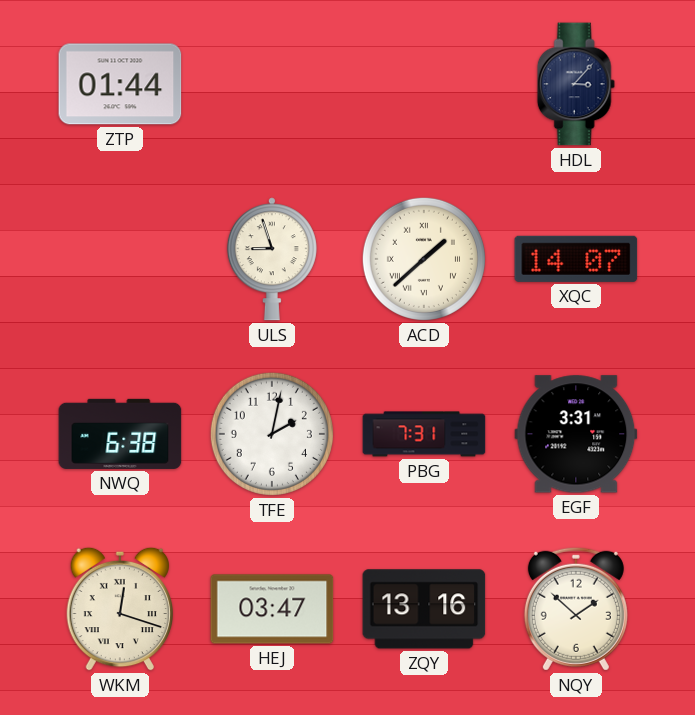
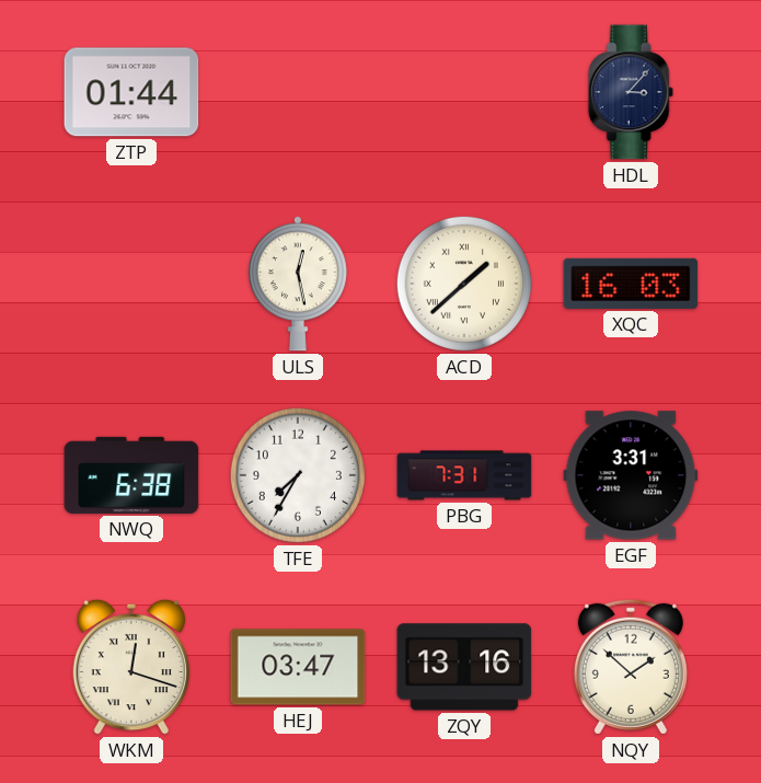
ULS: 8:57 -> 12:28 (298, 284)
XQC: 14:07 -> 16:03 (631, 284)
TFE: 2:02 -> 7:35 (298, 475)
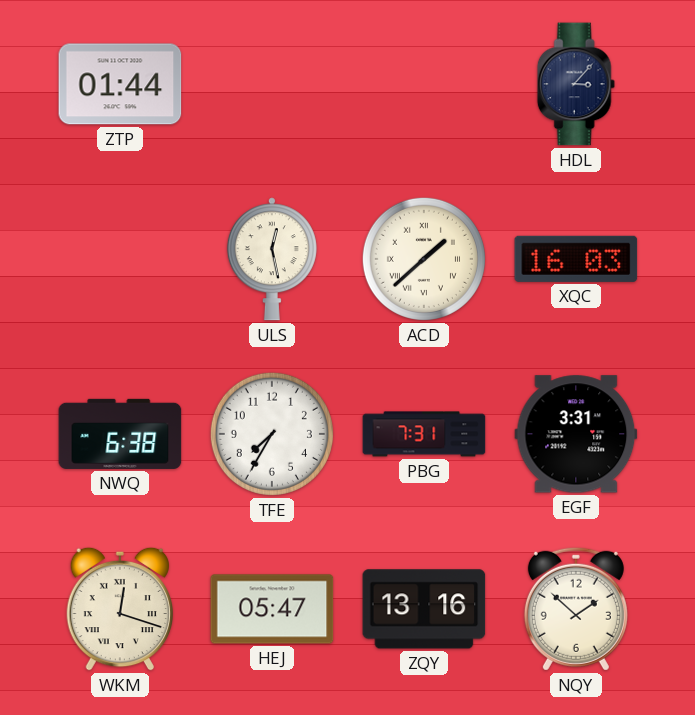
HEJ: 03:47 -> 05:47 (272, 609)
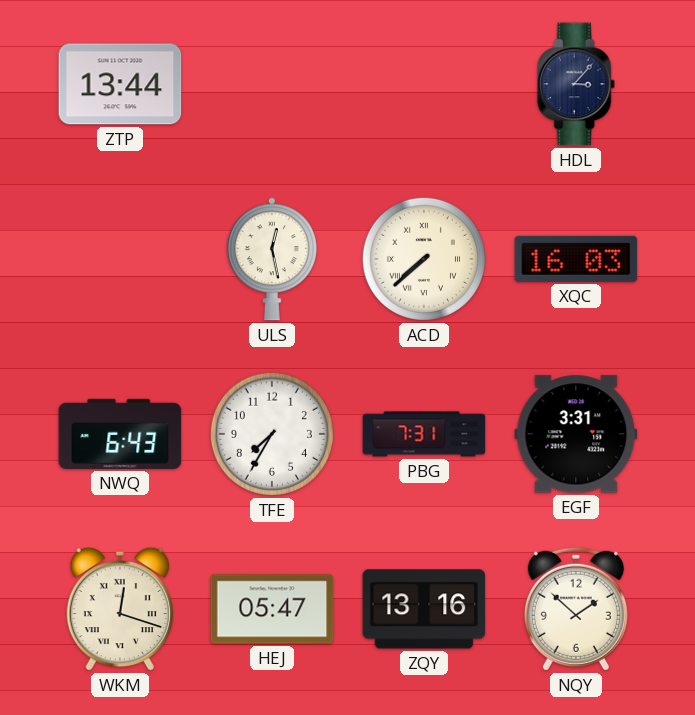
ZTP: 01:44 -> 13:44 (120, 84)
ACD: 1:38 -> 7:38 (424, 259)
NWQ: 6:38 -> 6:43 (120, 434)
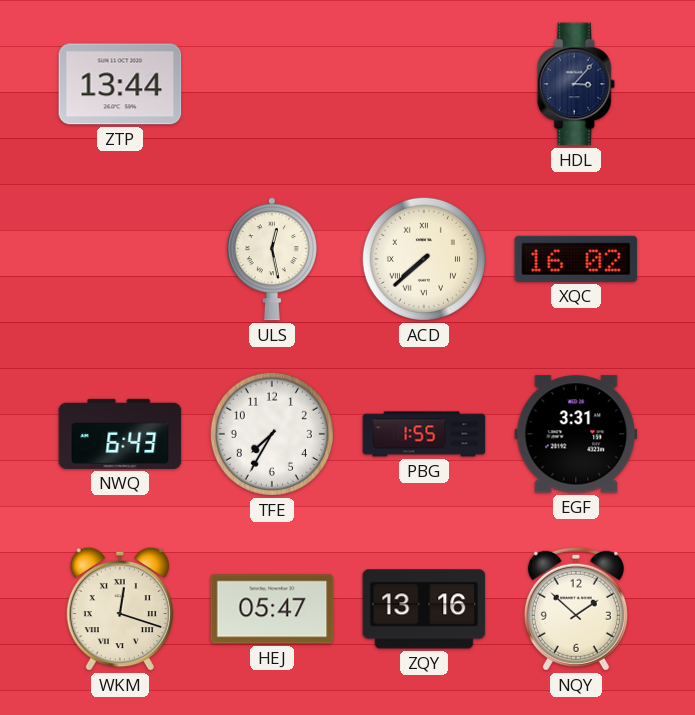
XQC: 16:03 -> 16:02 (576, 259)
PBG: 7:31 -> 1:55 (424, 434)
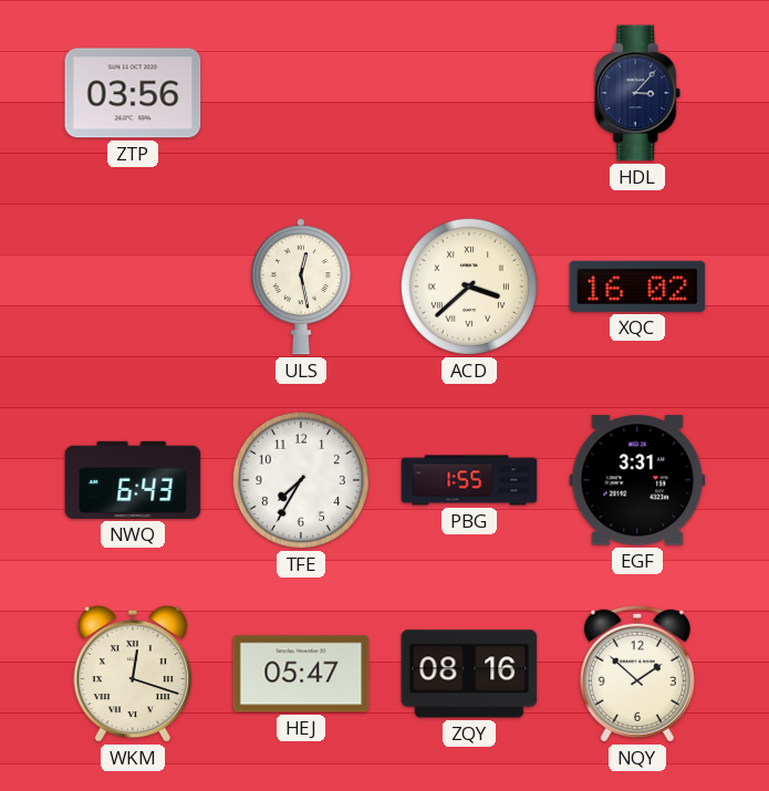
ZTP: 13:44 -> 03:56 (133, 93)
ACD: 7:38 -> 3:38 (469, 287)
ZQY: 13:16 -> 08:16 (469, 674)
